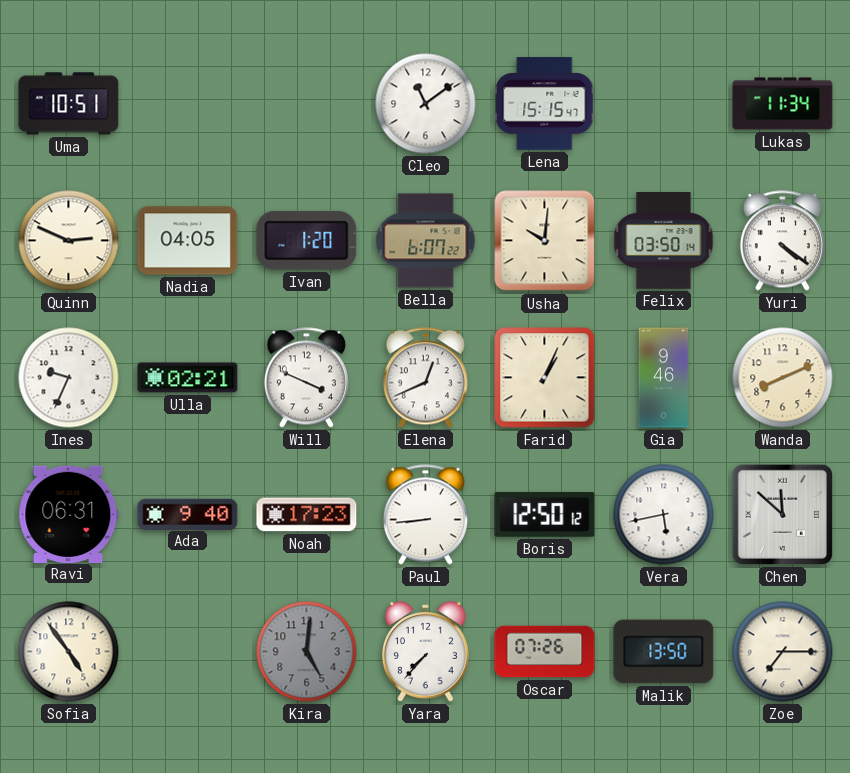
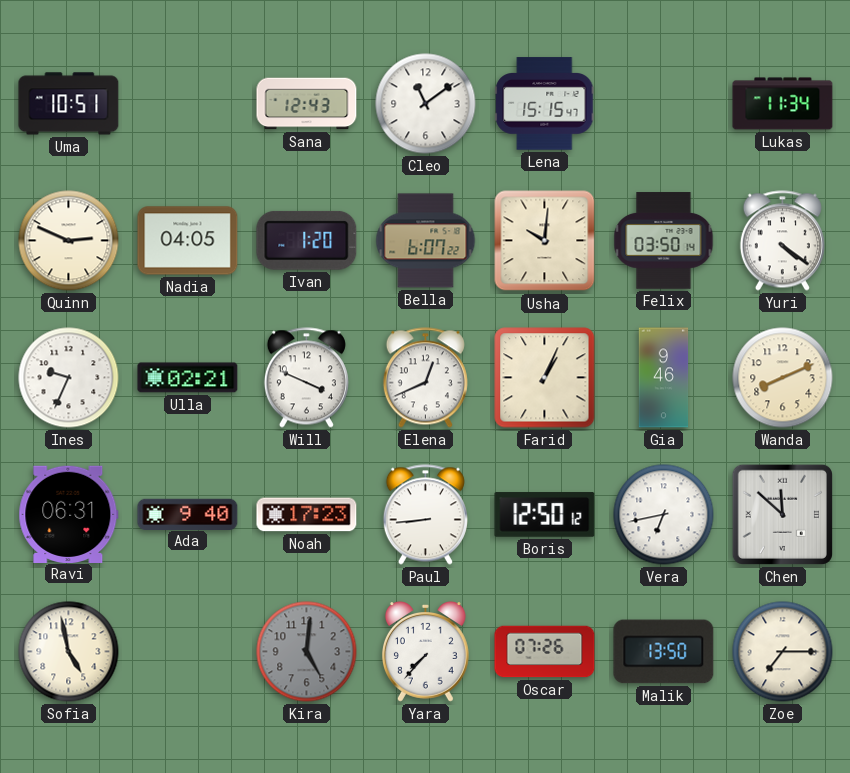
Sana: none -> 12:43 (307, 104)
Vera: 5:43 -> 6:43 (664, 515)
Sofia: 4:54 -> 4:58 (69, 652)
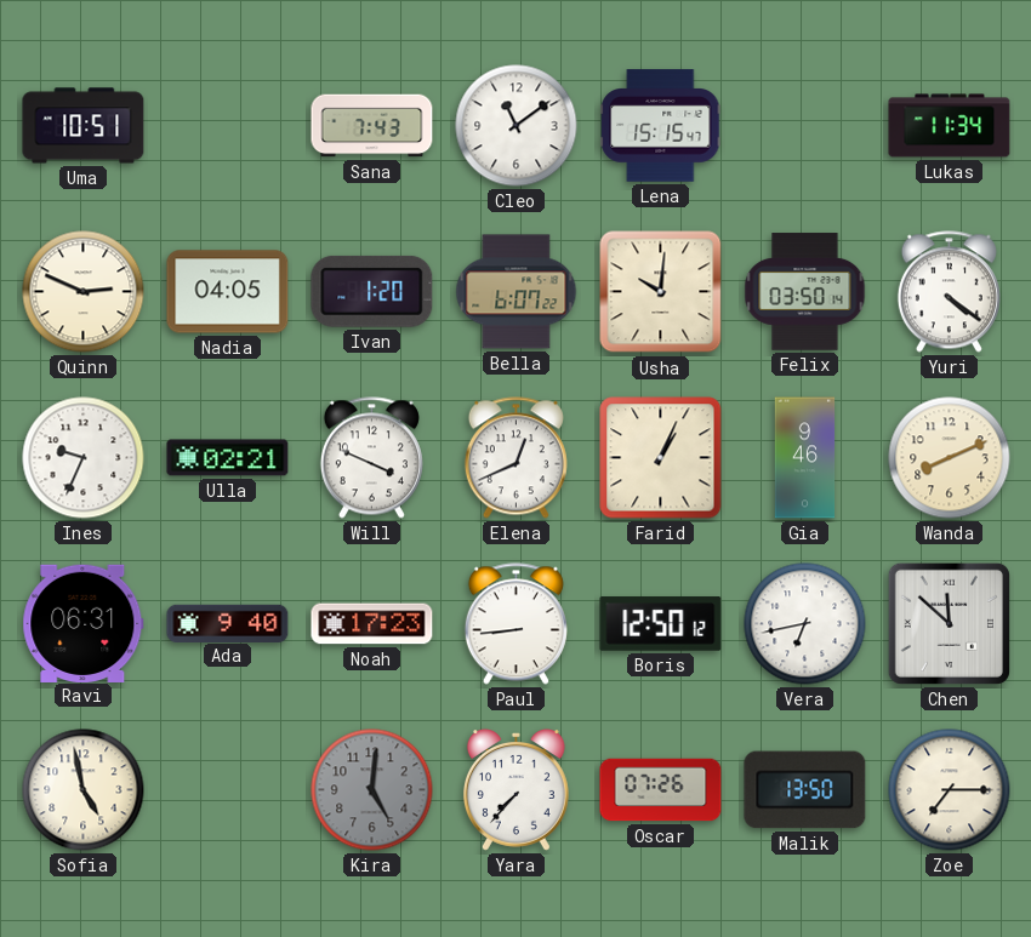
Sana: 12:43 -> 7:43 (372, 126)
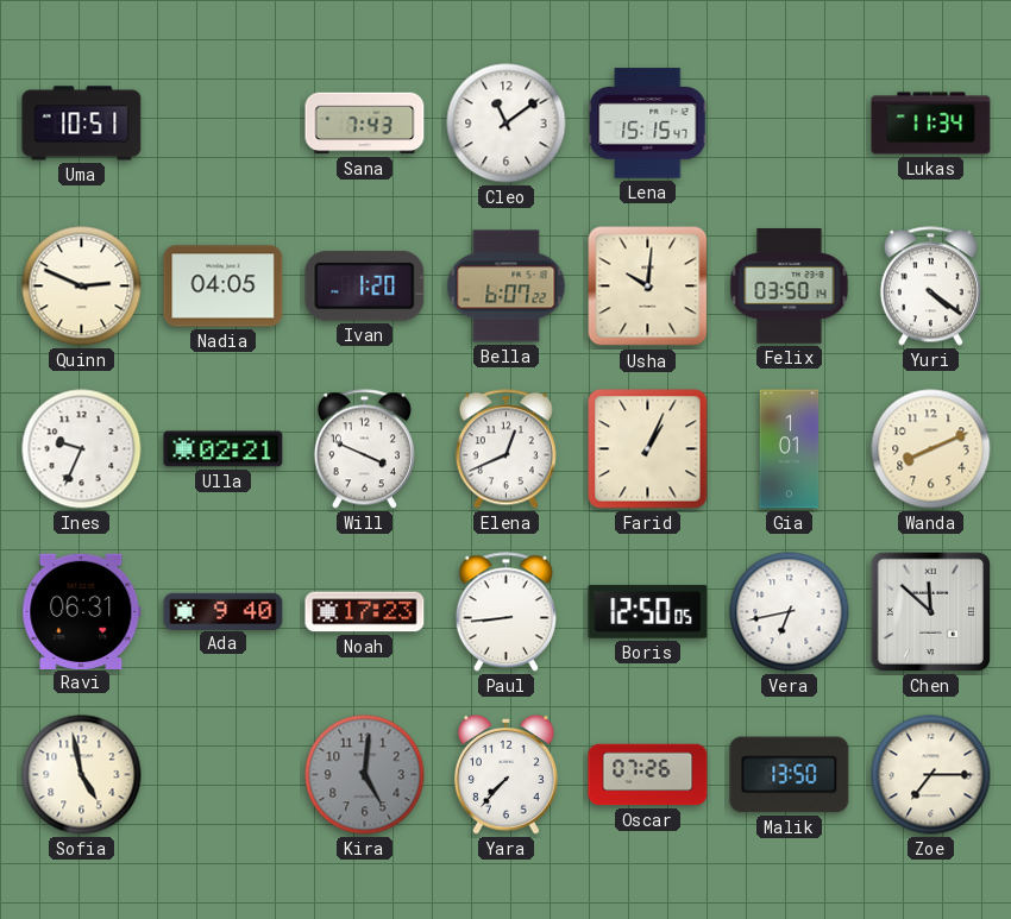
Gia: 9:46 -> 1:01 (790, 449)
Boris: 12:50:12 -> 12:50:05 (648, 612)
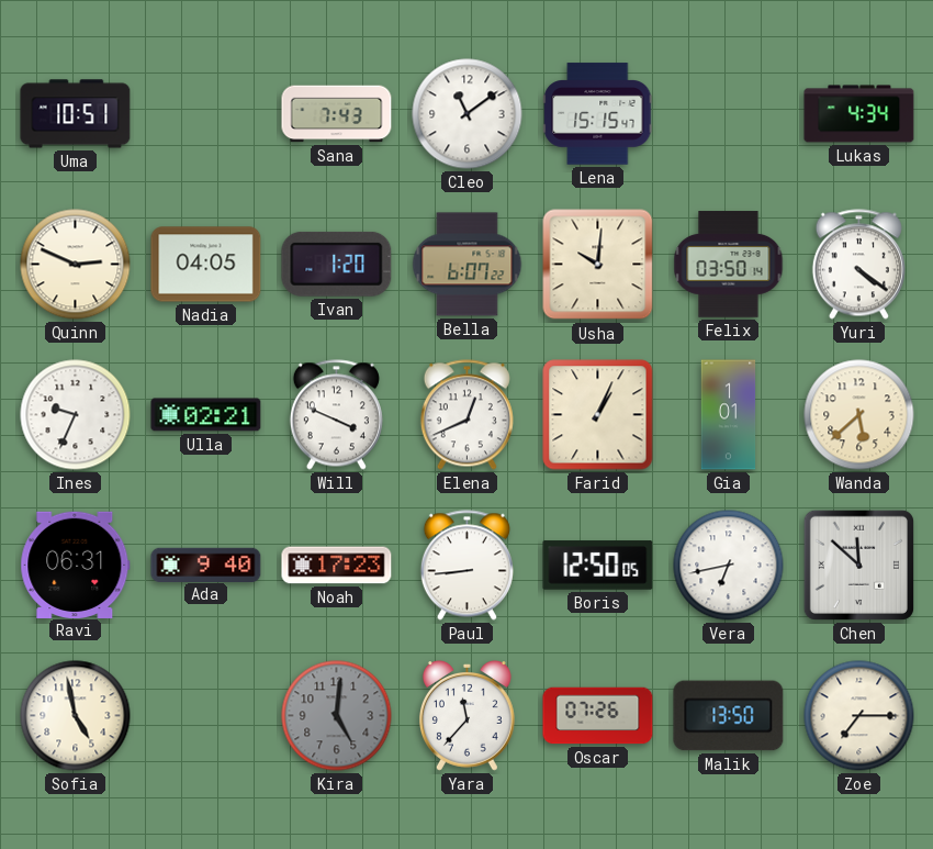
Lukas: 11:34 -> 4:34 (859, 114)
Wanda: 8:11 -> 5:38 (859, 415)
Yara: 7:37 -> 11:37 (466, 716)
